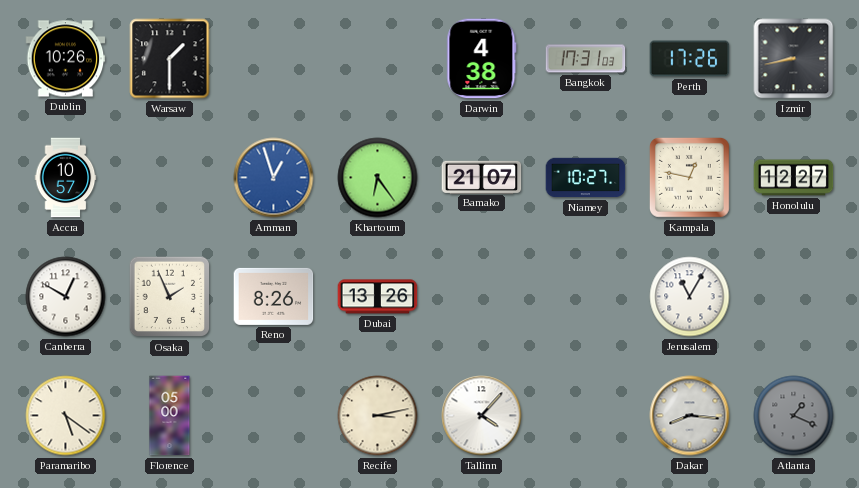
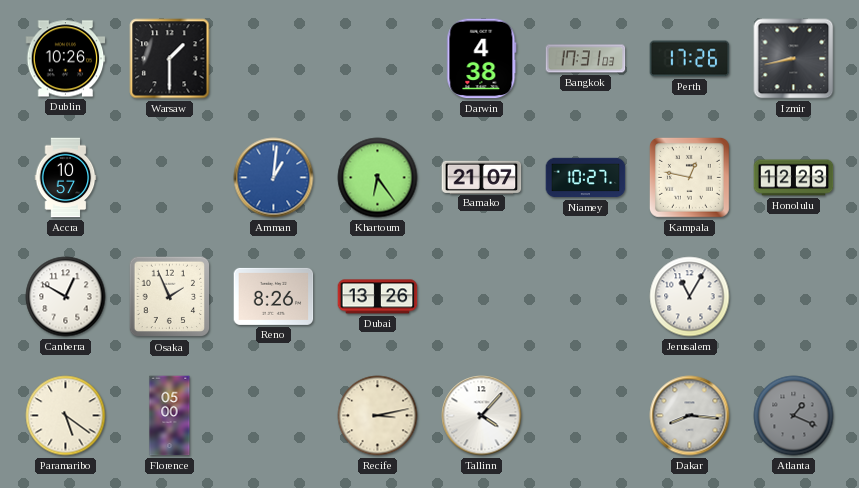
Amman: 12:57 -> 1:01 (274, 178)
Honolulu: 12:27 -> 12:23 (794, 178)
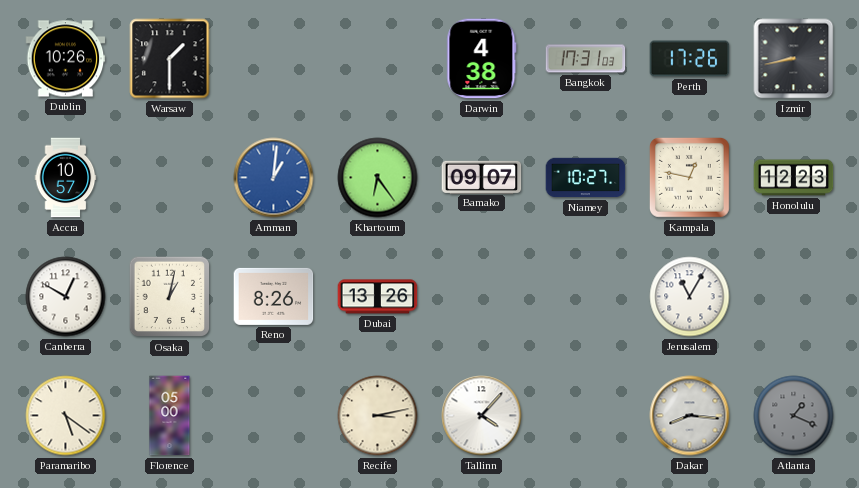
Bamako: 21:07 -> 09:07 (482, 177)
Osaka: 1:56 -> 1:02 (170, 297)
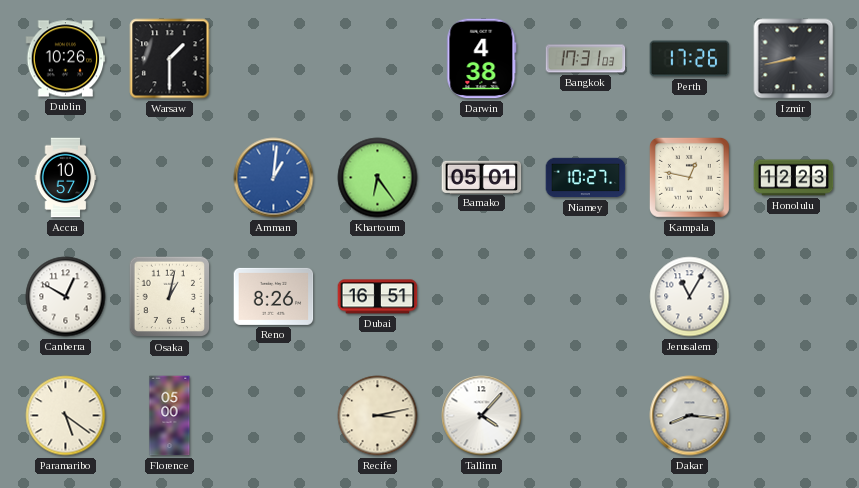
Bamako: 09:07 -> 05:01 (482, 177)
Dubai: 13:26 -> 16:51 (378, 297)
Atlanta: 1:19 -> none (794, 416)
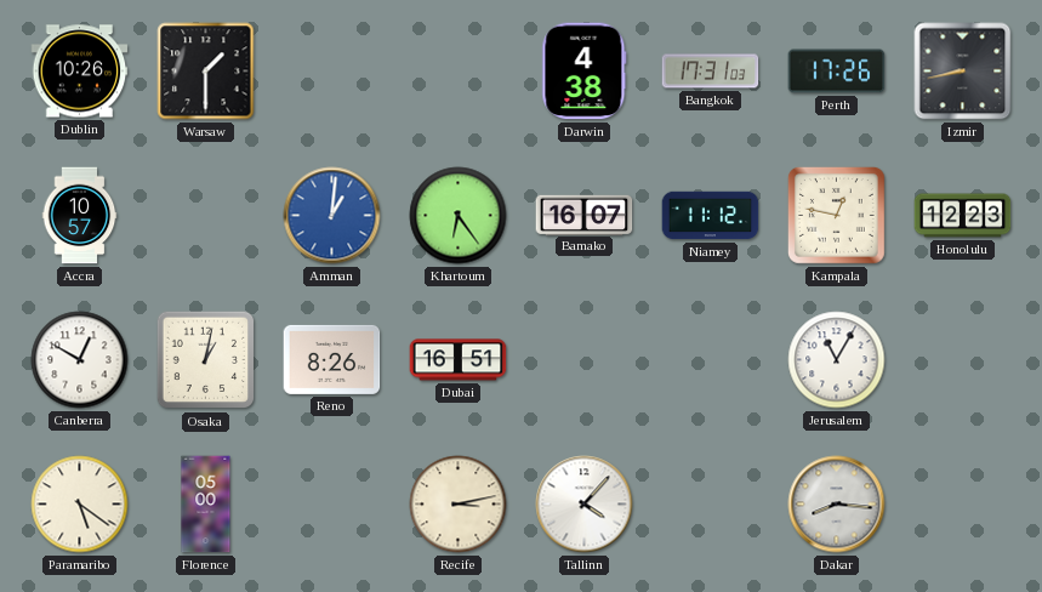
Bamako: 05:01 -> 16:07 (585, 215)
Niamey: 10:27 -> 11:12 (711, 216)
